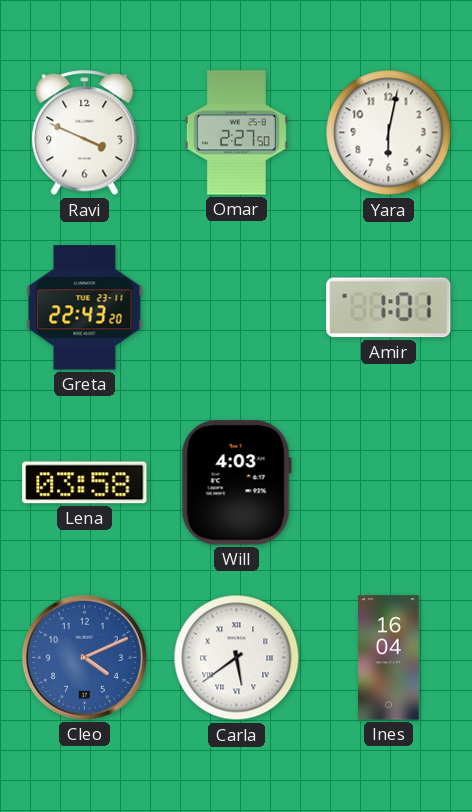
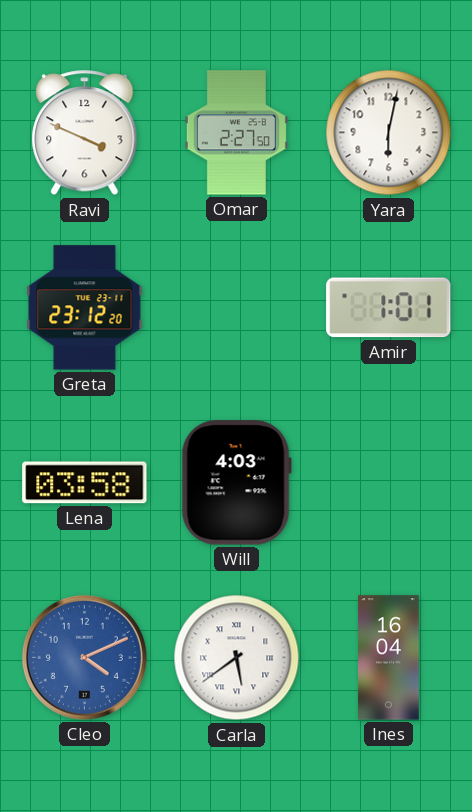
Greta: 22:43 -> 23:12 (85, 308)
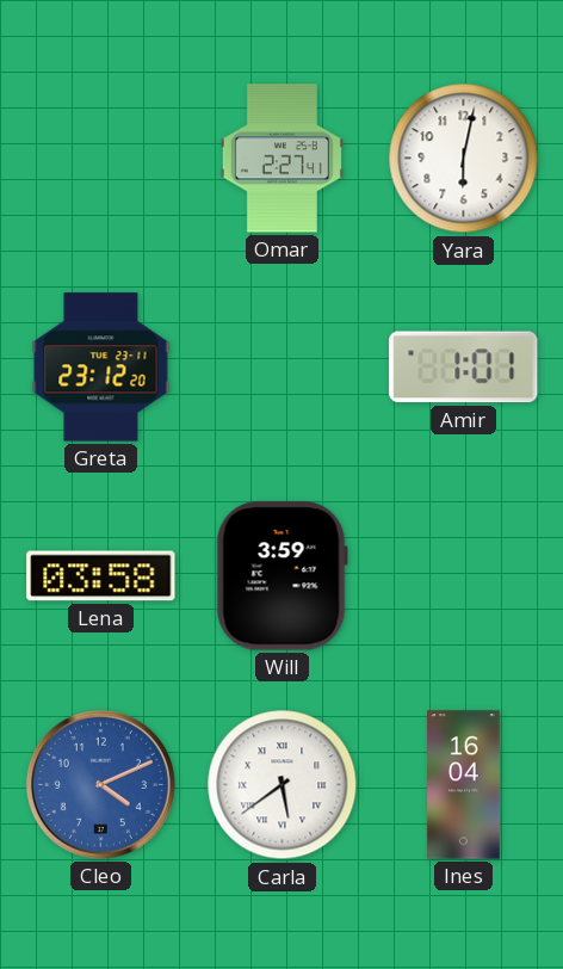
Ravi: 3:49 -> none (85, 133)
Omar: 2:27:50 -> 2:27:41 (281, 159)
Will: 4:03 -> 3:59 (281, 576)
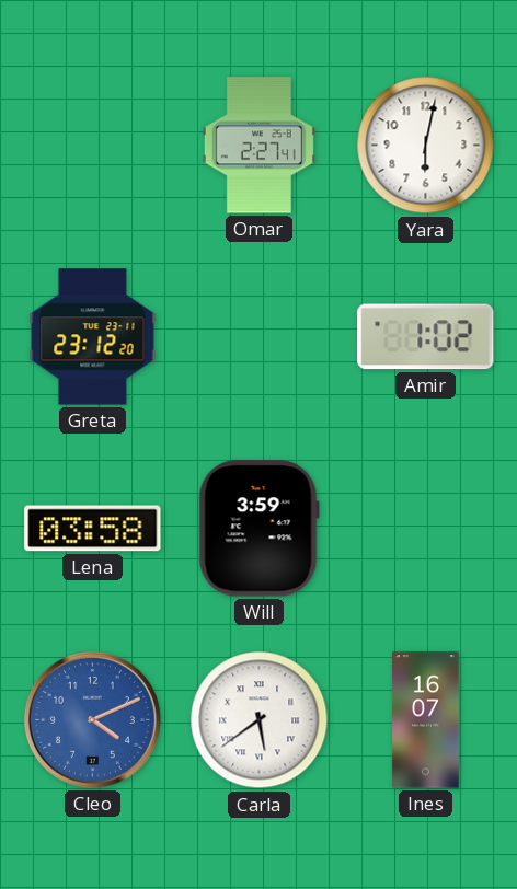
Amir: 1:01 -> 1:02 (426, 337)
Ines: 16:04 -> 16:07 (426, 720)
